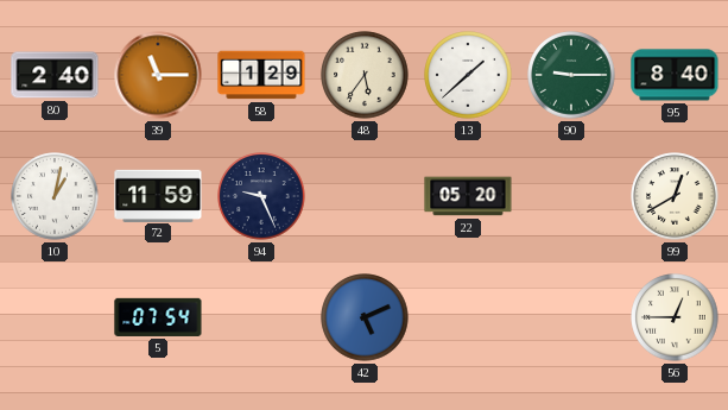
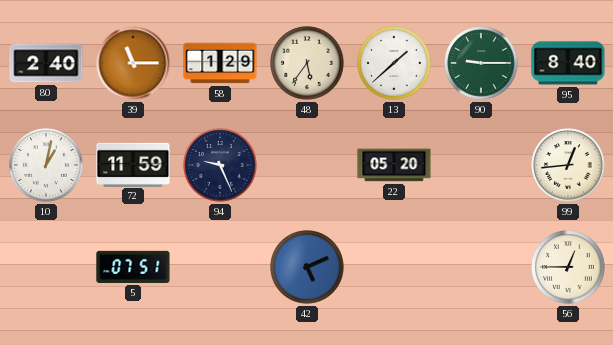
99: 12:40 -> 12:44 (568, 165)
5: 07:54 -> 07:51 (133, 267)
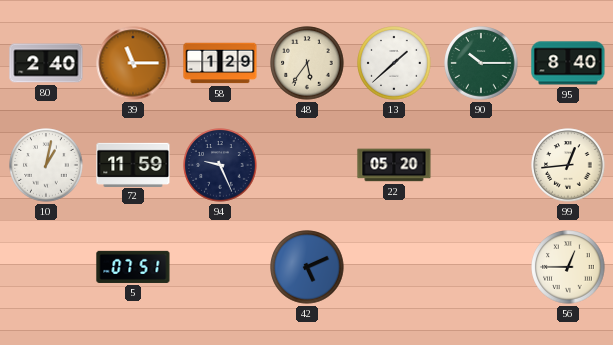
90: 9:15 -> 10:15 (481, 63)
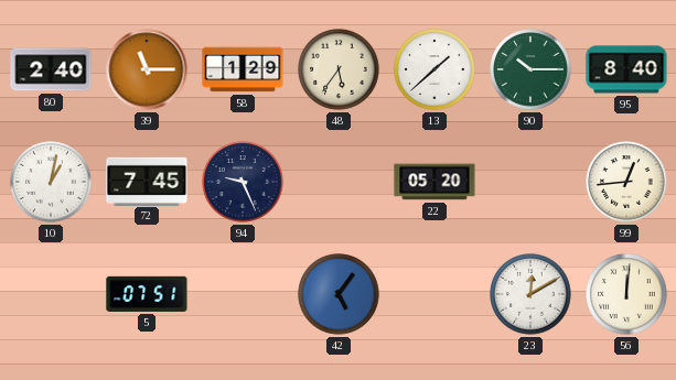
72: 11:59 -> 7:45 (147, 181)
42: 5:11 -> 5:06 (339, 294)
23: none -> 12:10 (530, 294)
56: 12:45 -> 12:01 (626, 294)
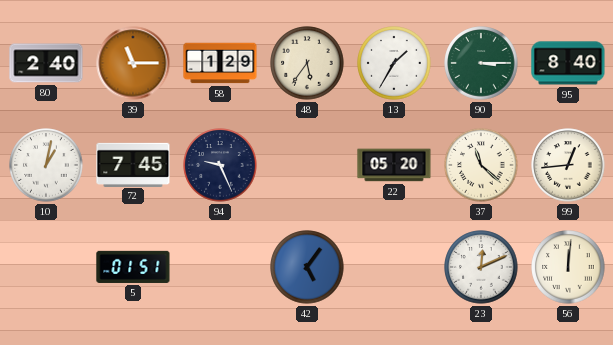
13: 1:38 -> 1:35 (394, 63)
90: 10:15 -> 3:15 (481, 63)
37: none -> 11:22 (481, 165)
5: 07:51 -> 01:51 (133, 267)
23: 12:10 -> 12:11 (481, 267)
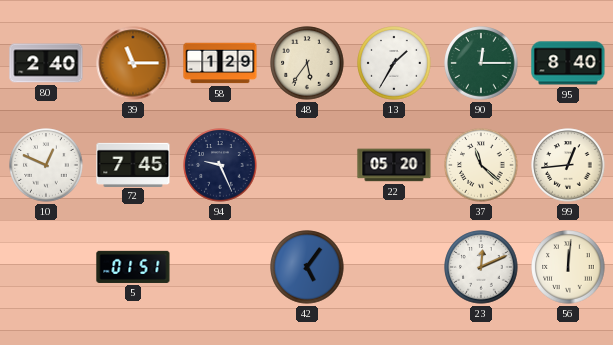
90: 3:15 -> 12:15 (481, 63)
10: 1:02 -> 12:49 (46, 165)
